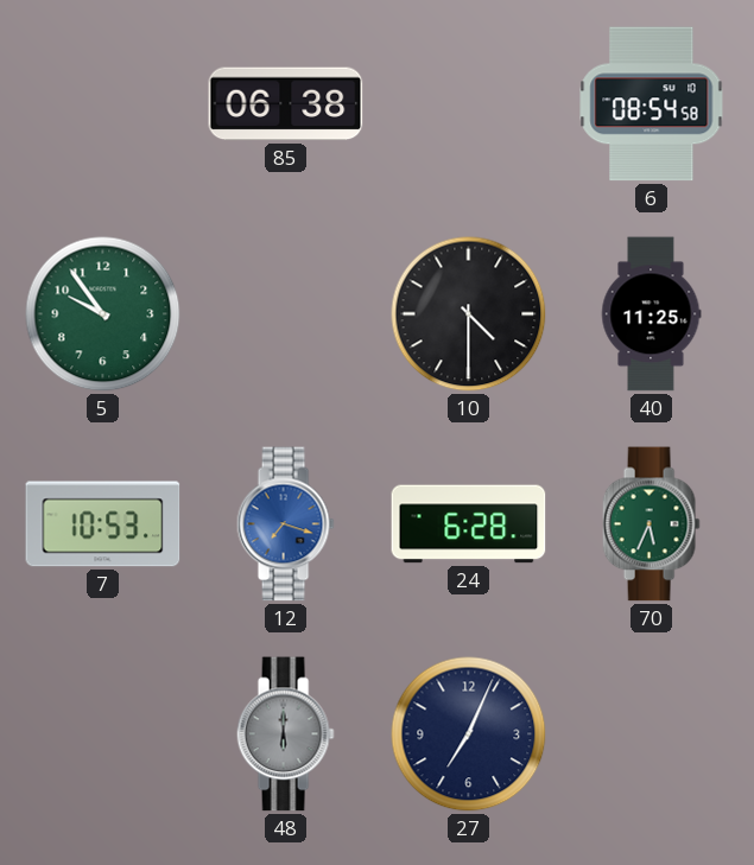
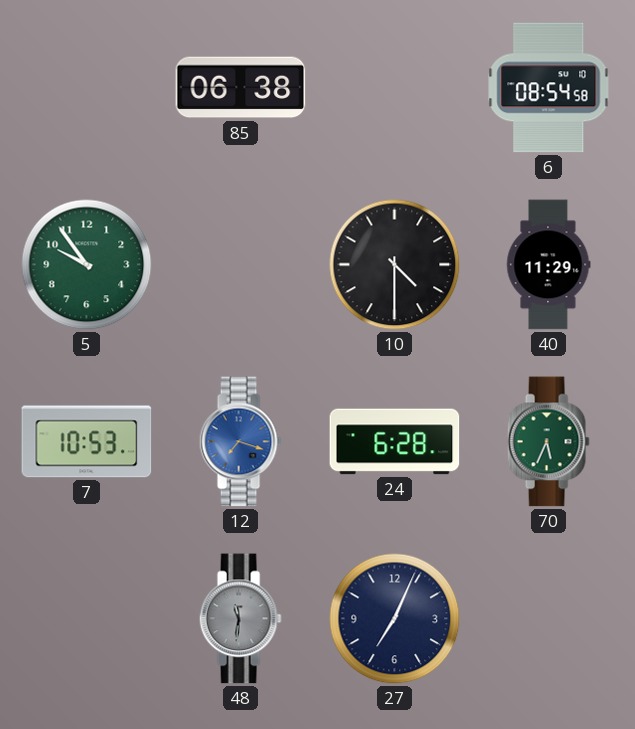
40: 11:25 -> 11:29 (548, 265)
48: 6:00 -> 11:31 (240, 619)
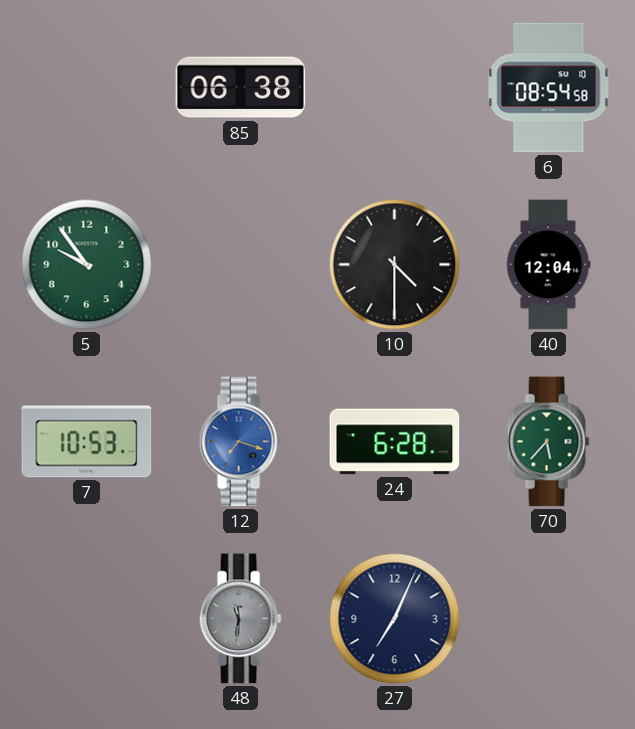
40: 11:29 -> 12:04 (548, 265)
70: 5:34 -> 5:37 (548, 442)
